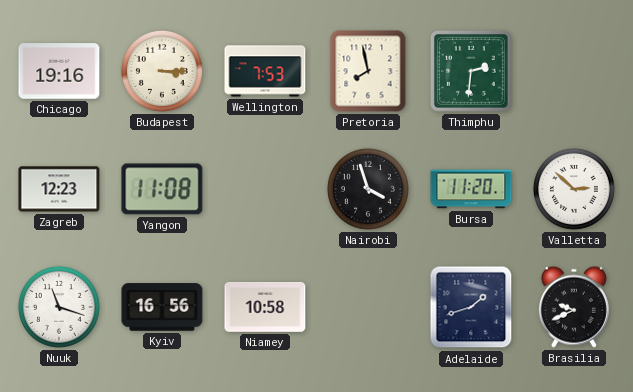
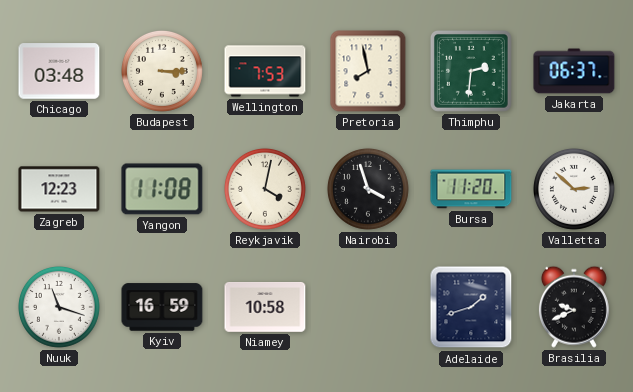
Chicago: 19:16 -> 03:48 (59, 71)
Jakarta: none -> 06:37 (574, 71)
Reykjavik: none -> 4:02 (265, 189)
Kyiv: 16:56 -> 16:59 (162, 307)
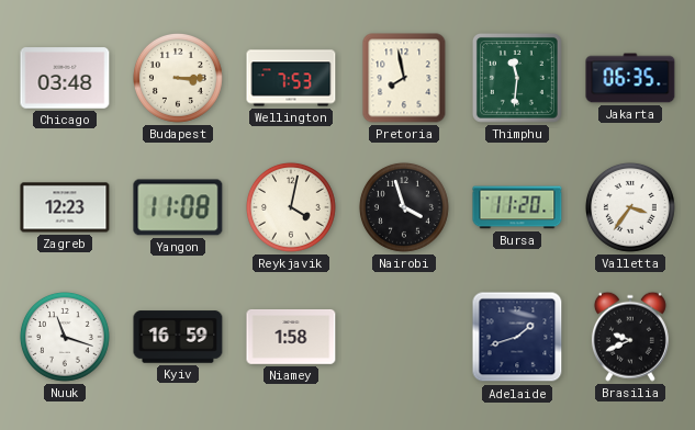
Thimphu: 2:31 -> 11:31 (517, 78)
Jakarta: 06:37 -> 06:35 (630, 78)
Valletta: 2:52 -> 3:36 (630, 207)
Niamey: 10:58 -> 1:58 (291, 338)
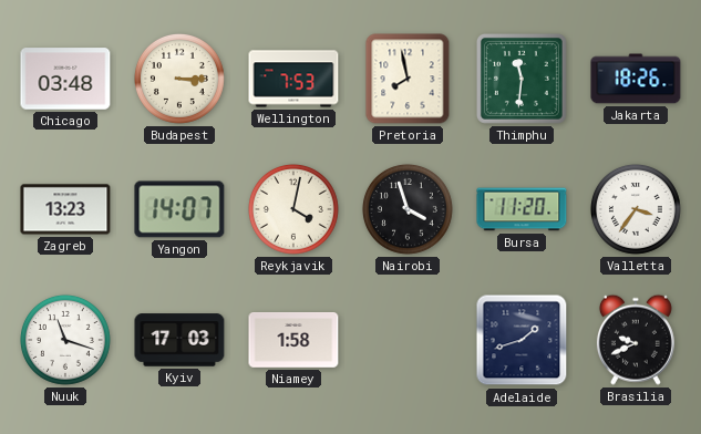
Jakarta: 06:35 -> 18:26 (636, 79)
Zagreb: 12:23 -> 13:23 (65, 209)
Yangon: 11:08 -> 14:07 (179, 209)
Kyiv: 16:59 -> 17:03 (179, 340)
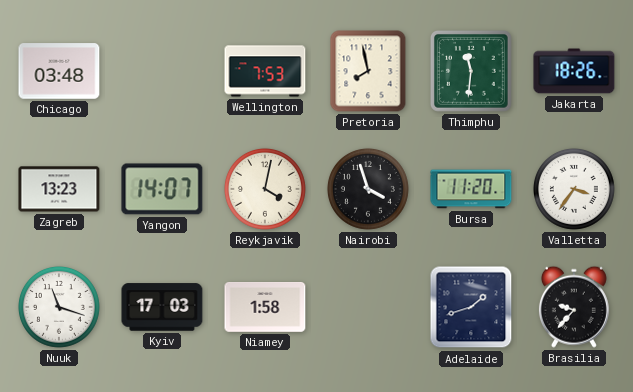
Budapest: 3:15 -> none (179, 79)
Brasilia: 9:41 -> 9:37 (574, 307)
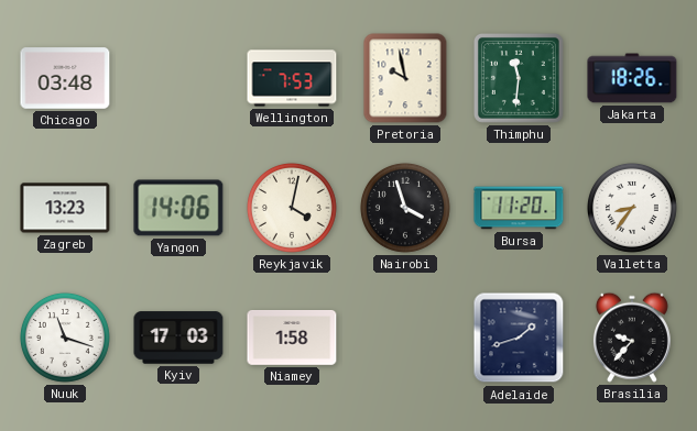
Pretoria: 7:58 -> 9:58 (405, 78)
Yangon: 14:07 -> 14:06 (178, 208)
Valletta: 3:36 -> 8:36 (632, 208)
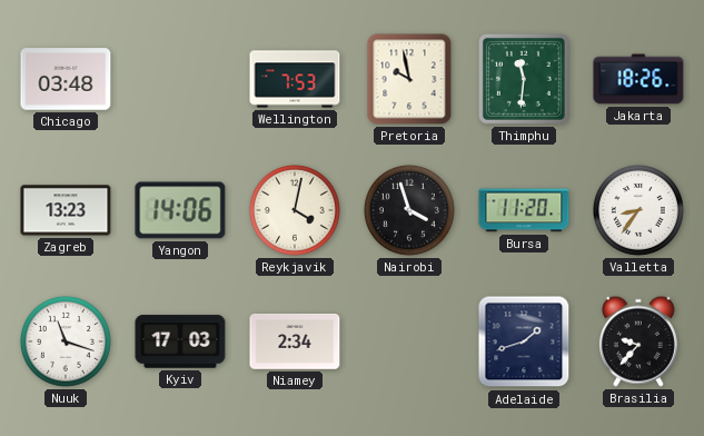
Niamey: 1:58 -> 2:34 (295, 343)
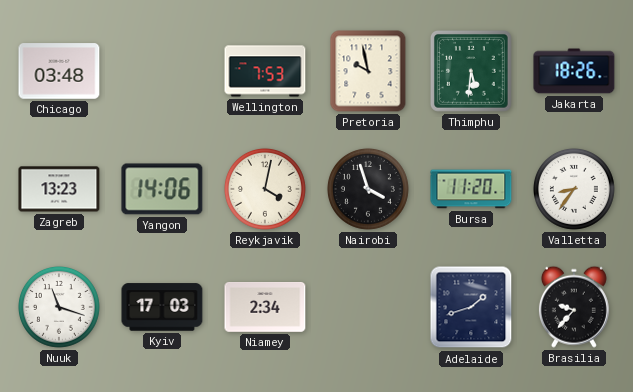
Thimphu: 11:31 -> 5:31 (471, 71)
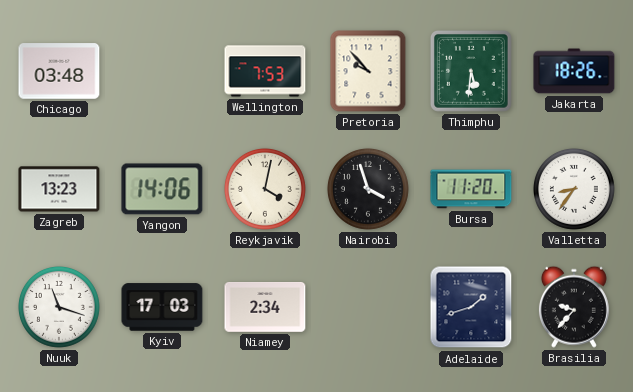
Pretoria: 9:58 -> 9:53 (368, 71)
